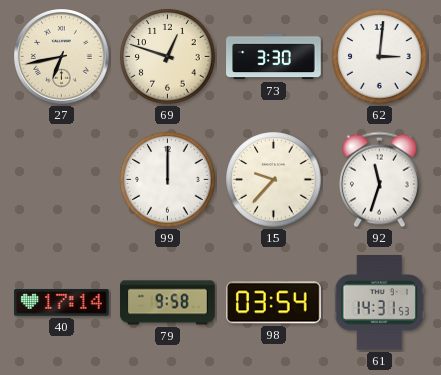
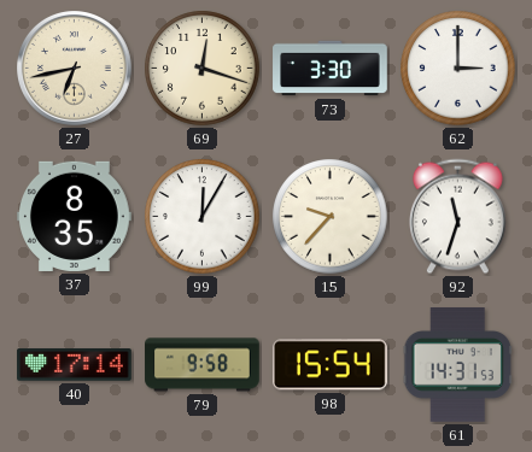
69: 12:48 -> 12:18 (203, 69)
62: 3:01 -> 3:00 (458, 69)
37: none -> 8:35 (75, 216)
99: 12:00 -> 12:05 (203, 217)
98: 03:54 -> 15:54 (331, 365)
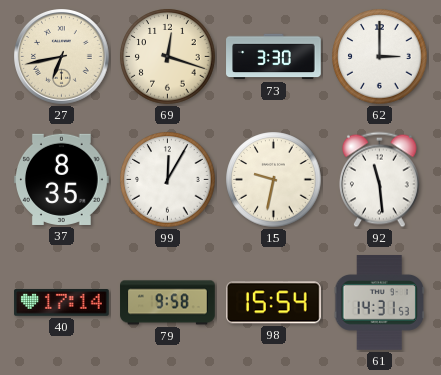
15: 9:37 -> 9:32 (274, 180)
92: 11:33 -> 11:29 (380, 180)
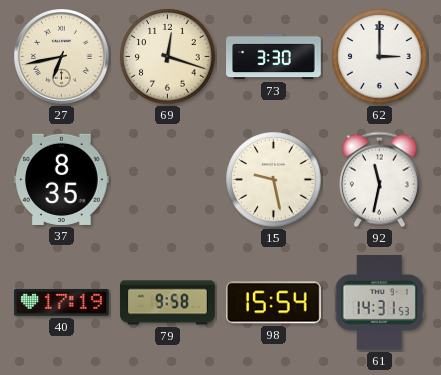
99: 12:05 -> none (168, 180)
15: 9:32 -> 9:28 (274, 180)
92: 11:29 -> 11:32 (380, 180)
40: 17:14 -> 17:19 (62, 303)
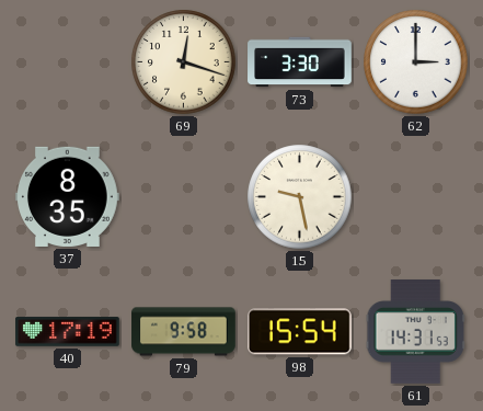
27: 6:43 -> none (62, 57)
92: 11:32 -> none (380, 180)
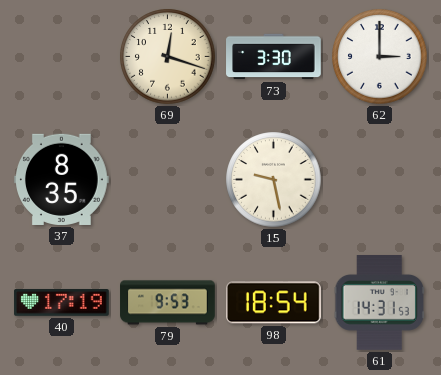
79: 9:58 -> 9:53 (168, 303)
98: 15:54 -> 18:54 (274, 303)
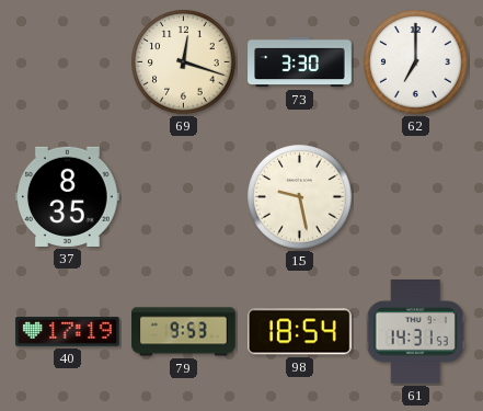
62: 3:00 -> 7:00 (416, 62)
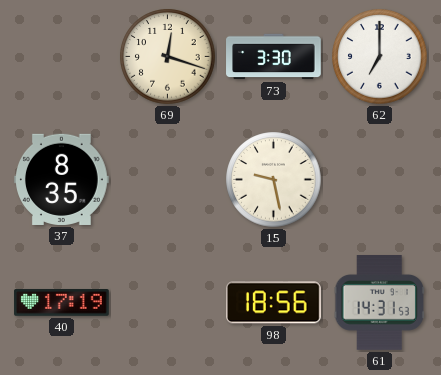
79: 9:53 -> none (184, 332)
98: 18:54 -> 18:56 (274, 303)
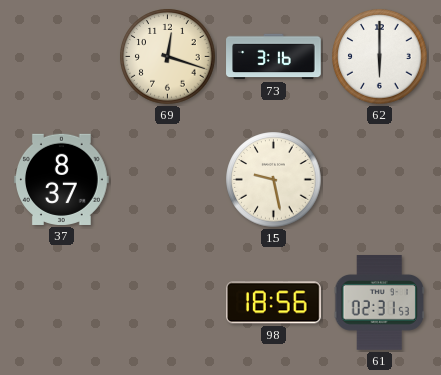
73: 3:30 -> 3:16 (274, 57)
62: 7:00 -> 6:00 (380, 57)
37: 8:35 -> 8:37 (62, 179)
40: 17:19 -> none (62, 303)
61: 14:31 -> 02:31 (379, 303)
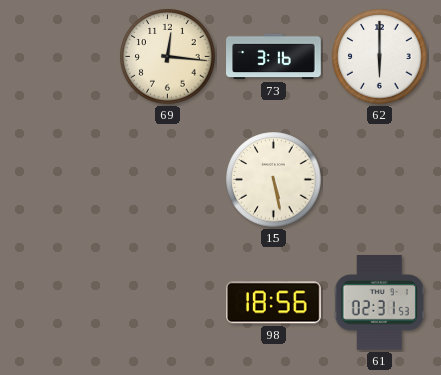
69: 12:18 -> 12:16 (168, 57)
37: 8:37 -> none (62, 179)
15: 9:28 -> 5:28 (274, 180)
